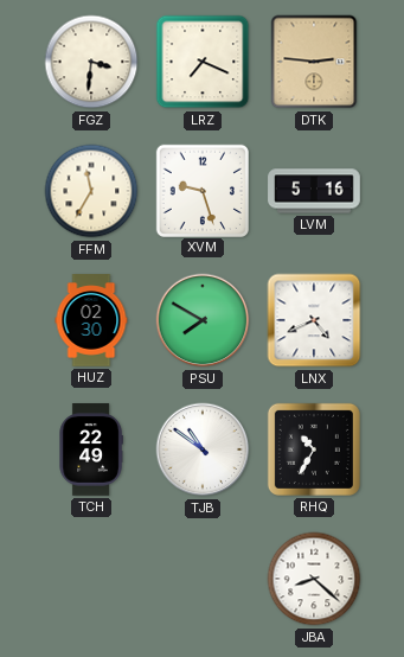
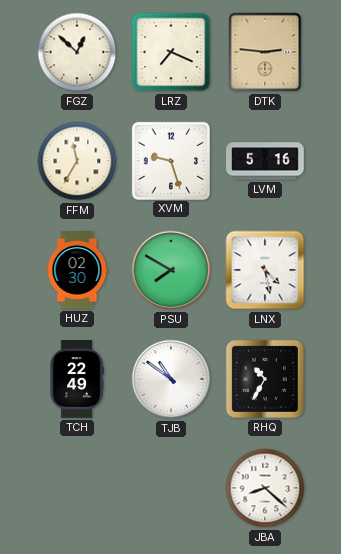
FGZ: 3:31 -> 12:52 (77, 52)
LNX: 4:41 -> 4:28 (265, 270)
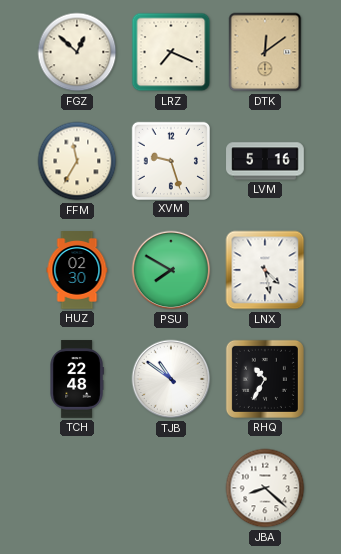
DTK: 2:46 -> 12:09 (265, 52)
TCH: 22:49 -> 22:48 (77, 379)
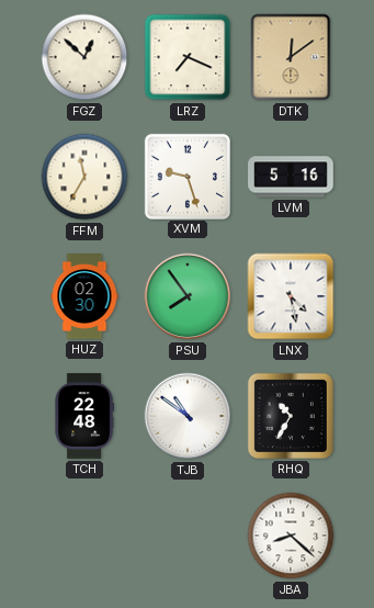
PSU: 7:50 -> 7:54 (188, 296)
